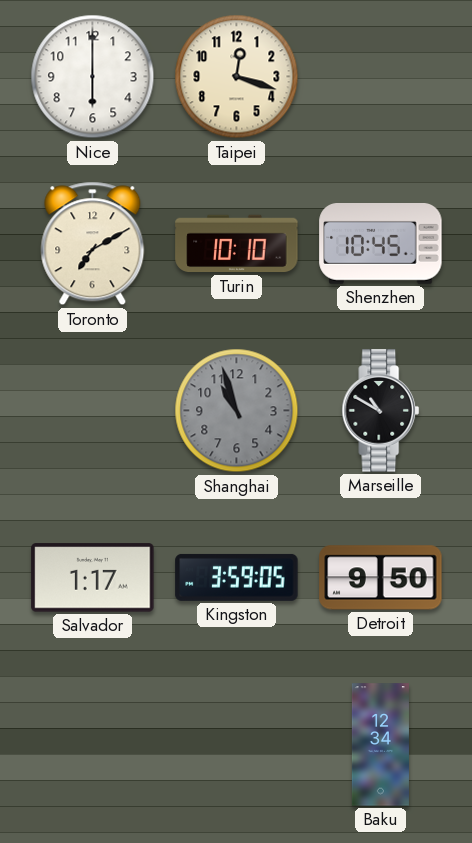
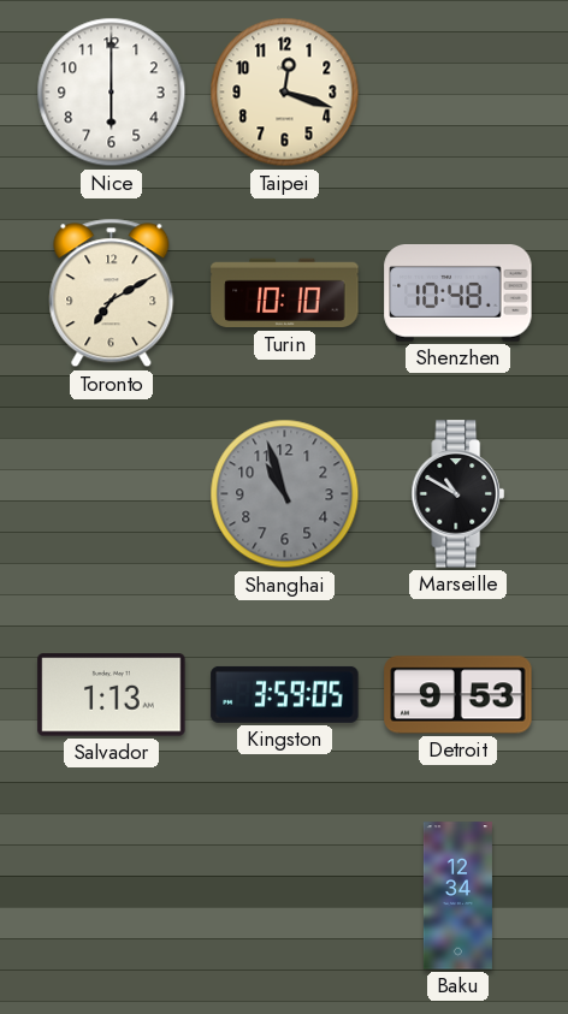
Shenzhen: 10:45 -> 10:48 (458, 293)
Salvador: 1:17 -> 1:13 (112, 695)
Detroit: 9:50 -> 9:53 (458, 695)
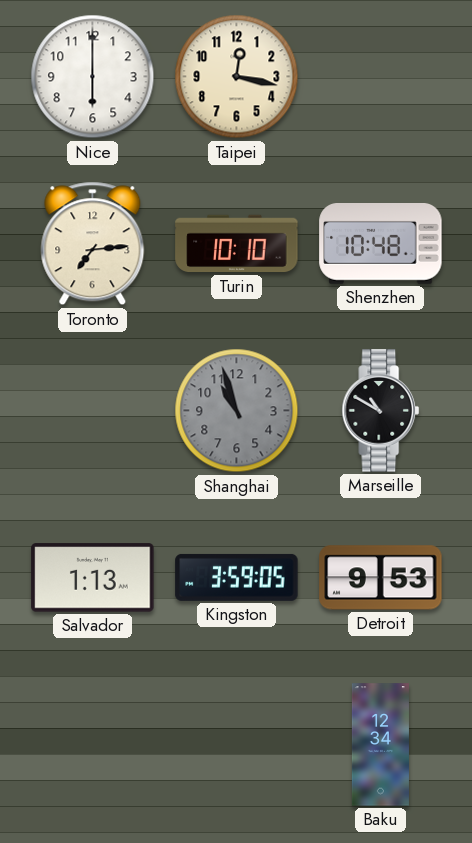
Taipei: 12:18 -> 12:17 (237, 77)
Toronto: 7:10 -> 7:14 (93, 244)
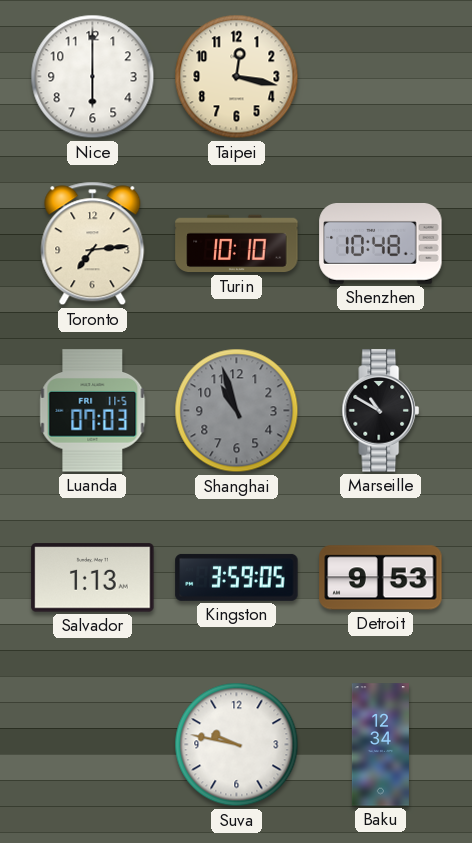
Luanda: none -> 07:03 (93, 411)
Suva: none -> 9:47 (237, 745)
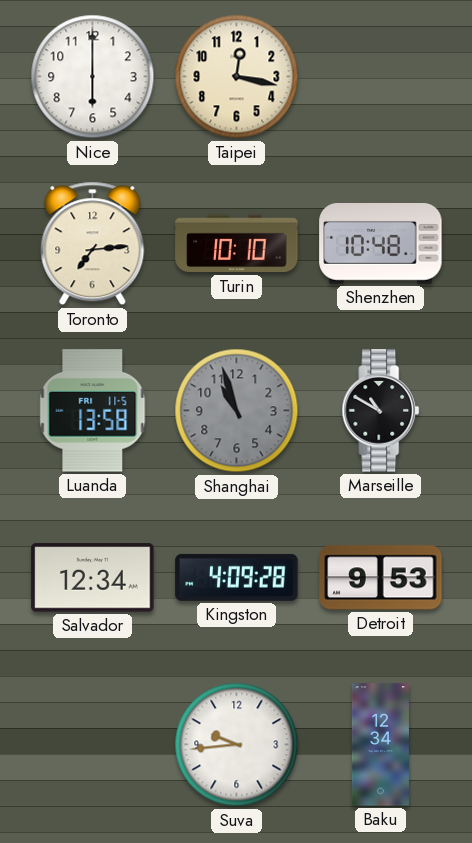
Luanda: 07:03 -> 13:58 (93, 411)
Salvador: 1:13 -> 12:34 (93, 578)
Kingston: 3:59 -> 4:09 (237, 577)
Suva: 9:47 -> 9:44 (237, 745)
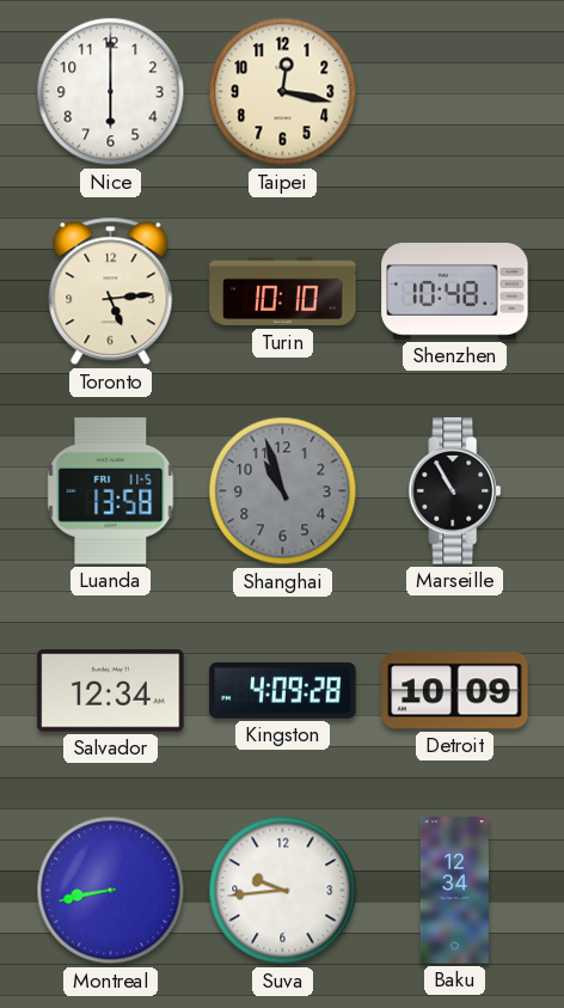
Toronto: 7:14 -> 5:14 (111, 292)
Marseille: 10:50 -> 10:55 (455, 491)
Detroit: 9:53 -> 10:09 (455, 691)
Montreal: none -> 8:43 (111, 891)
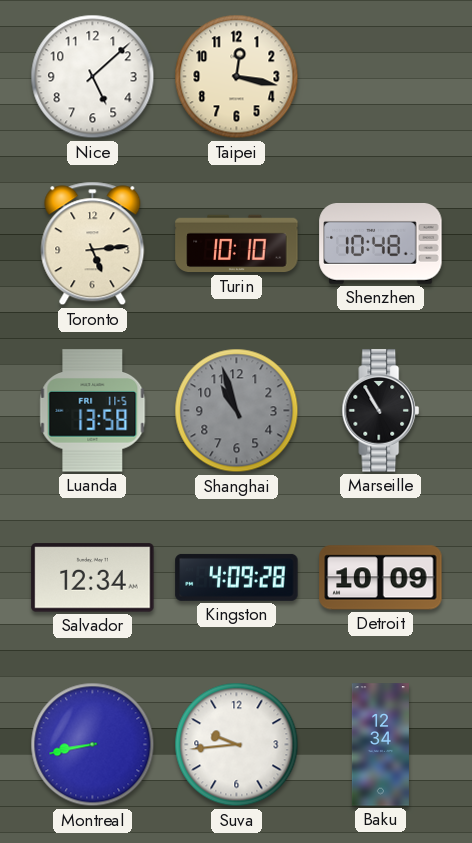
Nice: 6:00 -> 5:08 (93, 77)
